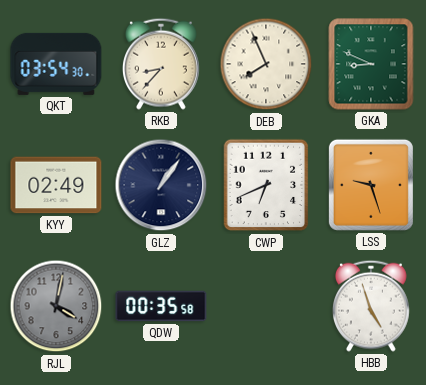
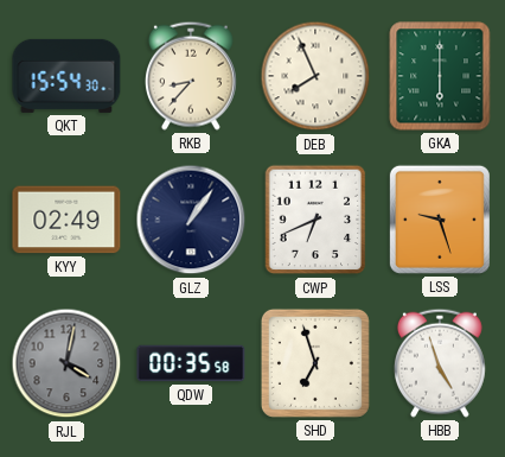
QKT: 03:54 -> 15:54 (66, 76)
GKA: 8:49 -> 6:00 (440, 76)
SHD: none -> 6:57 (315, 363)
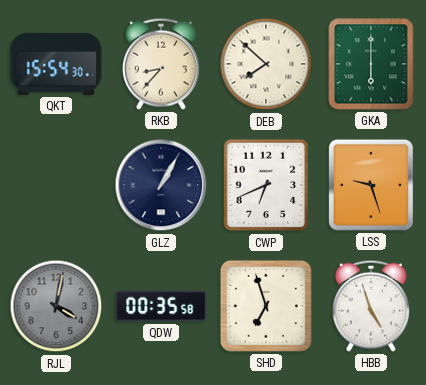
DEB: 7:56 -> 7:52 (266, 64)
KYY: 02:49 -> none (66, 220)
GLZ: 1:06 -> 1:05 (161, 185)
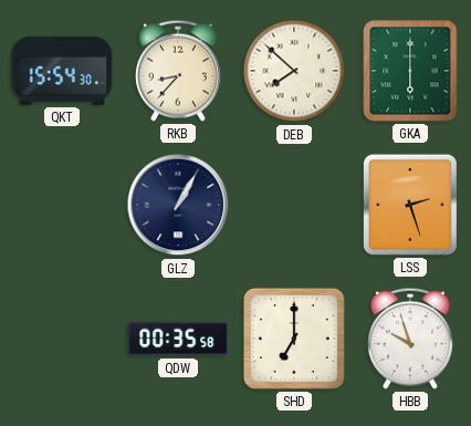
CWP: 6:41 -> none (266, 185)
LSS: 9:27 -> 2:27 (410, 205)
RJL: 4:02 -> none (56, 306)
SHD: 6:57 -> 7:00 (294, 339)
HBB: 4:57 -> 9:57 (410, 339)
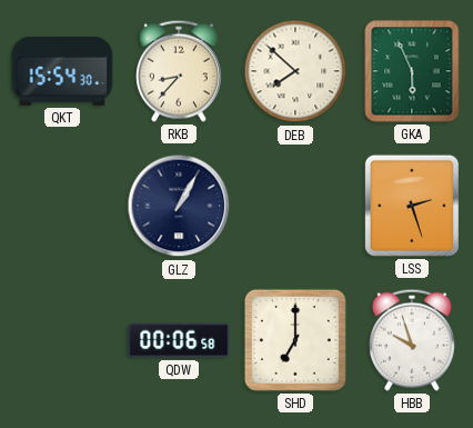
GKA: 6:00 -> 5:56 (412, 71)
QDW: 00:35 -> 00:06 (179, 340)
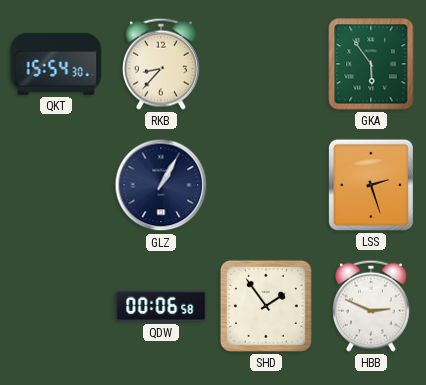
DEB: 7:52 -> none (295, 71)
GKA: 5:56 -> 5:54 (371, 64)
SHD: 7:00 -> 1:54 (266, 306)
HBB: 9:57 -> 2:49 (371, 306)
